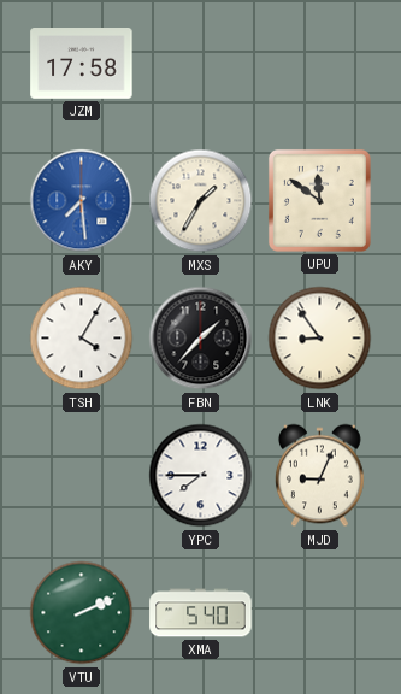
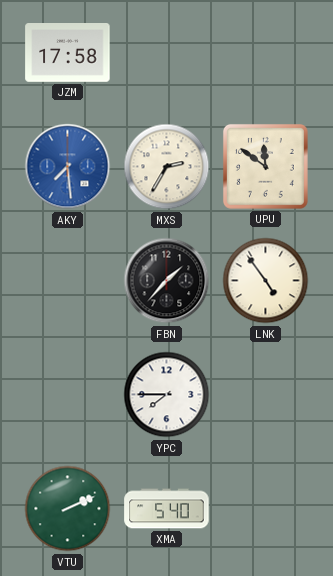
MXS: 1:35 -> 2:35 (167, 167)
TSH: 4:05 -> none (82, 339)
LNK: 8:54 -> 4:54 (266, 281)
MJD: 9:04 -> none (319, 476)
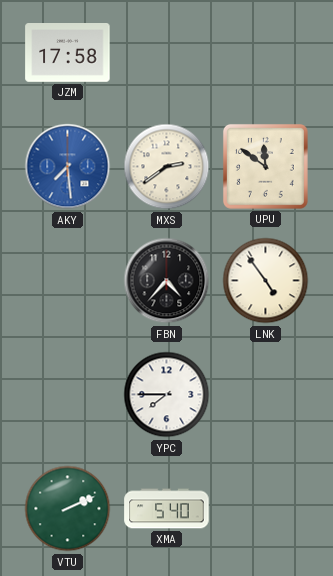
MXS: 2:35 -> 2:39 (167, 167)
FBN: 1:37 -> 4:37 (167, 281)
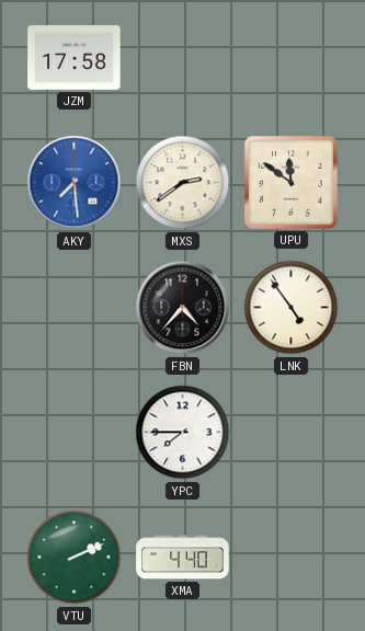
XMA: 5:40 -> 4:40 (183, 558)
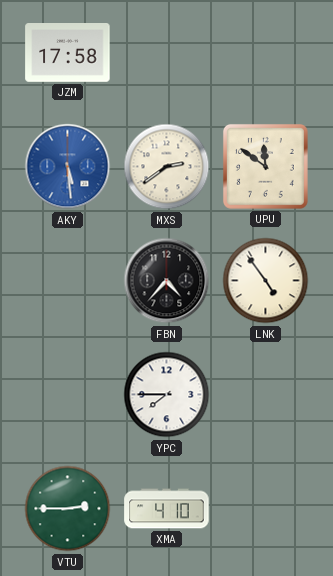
AKY: 7:29 -> 5:29 (68, 167)
VTU: 2:11 -> 2:45 (68, 509)
XMA: 4:40 -> 4:10 (167, 509)
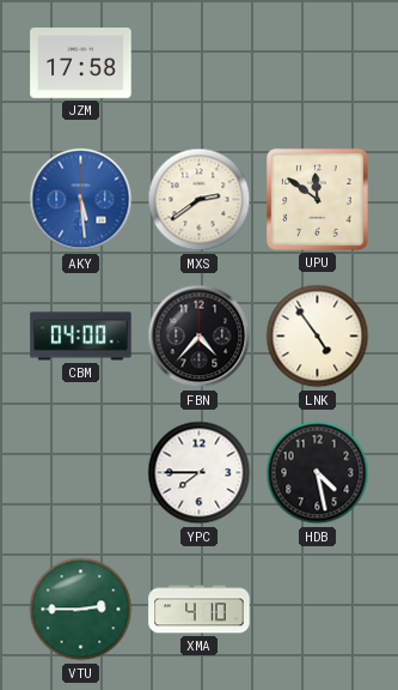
CBM: none -> 04:00 (81, 337)
HDB: none -> 4:28 (318, 473)
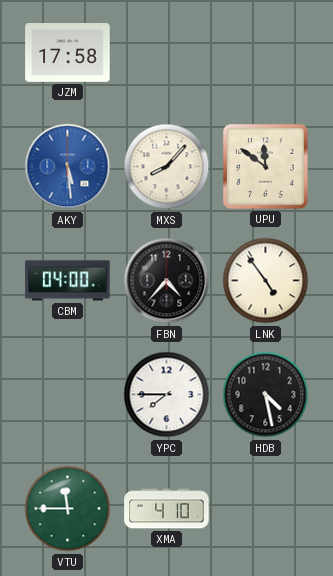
MXS: 2:39 -> 8:07 (167, 167)
VTU: 2:45 -> 11:45 (68, 509)
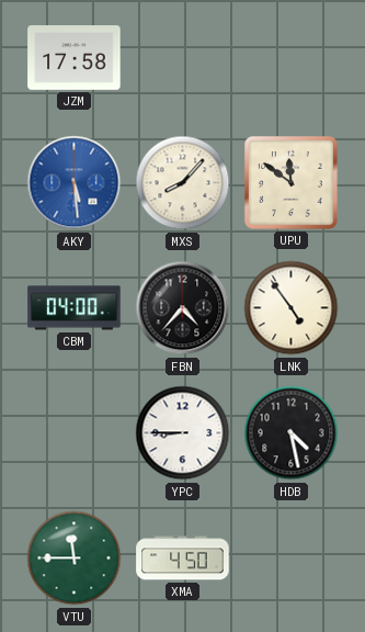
YPC: 7:45 -> 8:45 (183, 433)
XMA: 4:10 -> 4:50 (183, 558)
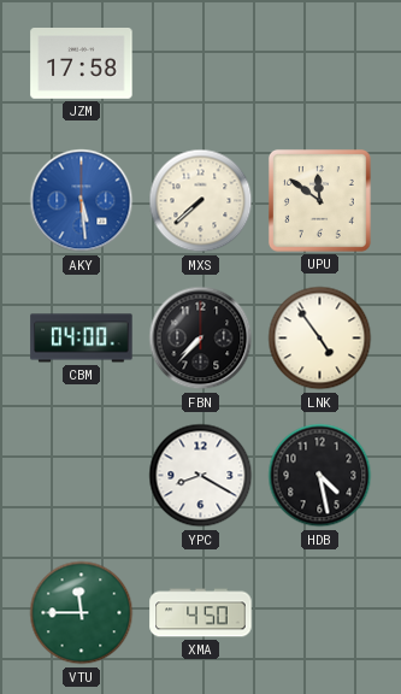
MXS: 8:07 -> 7:38 (201, 201)
FBN: 4:37 -> 7:37 (201, 339)
YPC: 8:45 -> 8:20 (201, 476)
